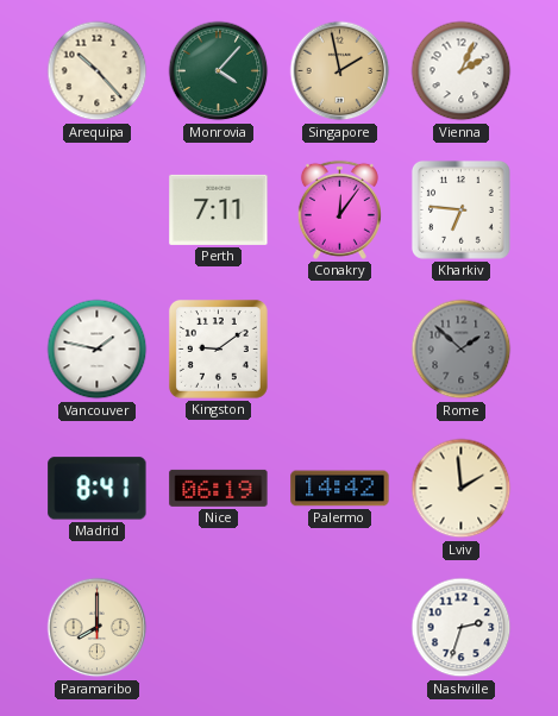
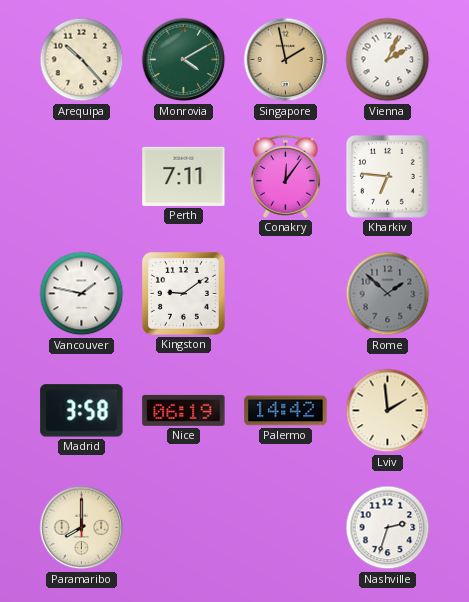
Monrovia: 4:07 -> 4:10 (184, 60)
Madrid: 8:41 -> 3:58 (82, 411)
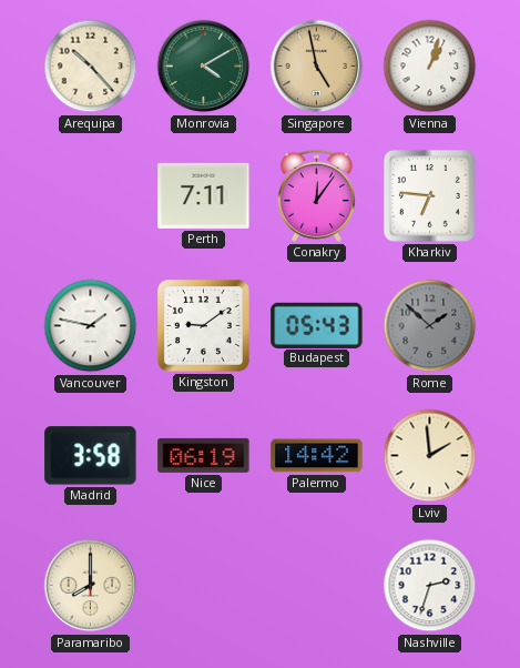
Singapore: 1:58 -> 4:58 (317, 67)
Vienna: 2:04 -> 1:03 (430, 67)
Budapest: none -> 05:43 (317, 325)
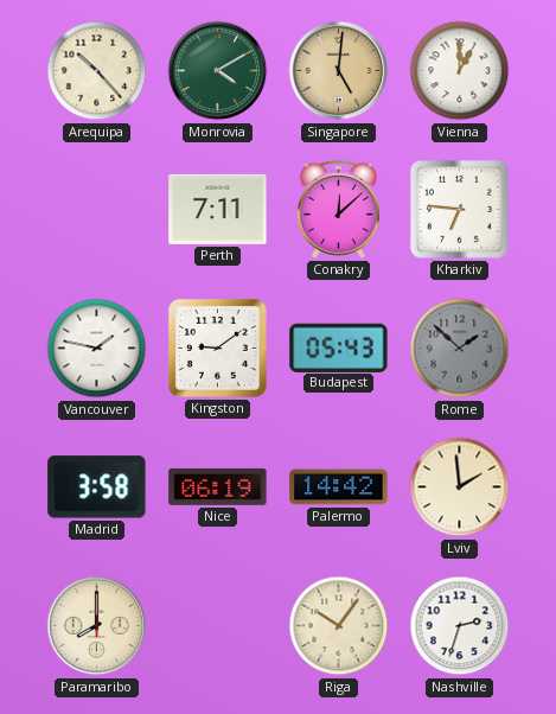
Singapore: 4:58 -> 5:01 (339, 71)
Vienna: 1:03 -> 1:00 (460, 71)
Conakry: 12:06 -> 12:08 (338, 209)
Riga: none -> 10:06 (339, 626)
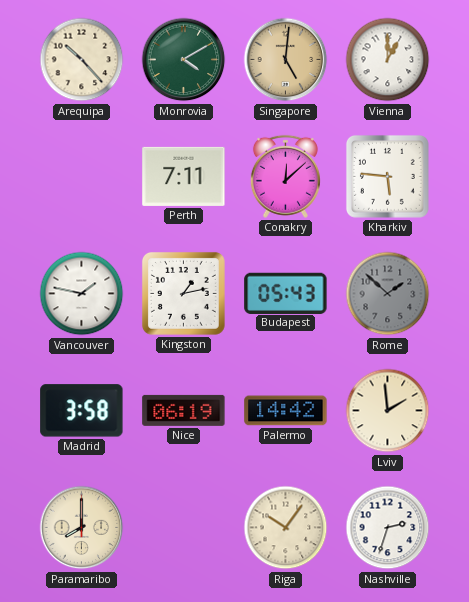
Kharkiv: 6:46 -> 5:46 (387, 176)
Kingston: 9:09 -> 1:13 (183, 293)
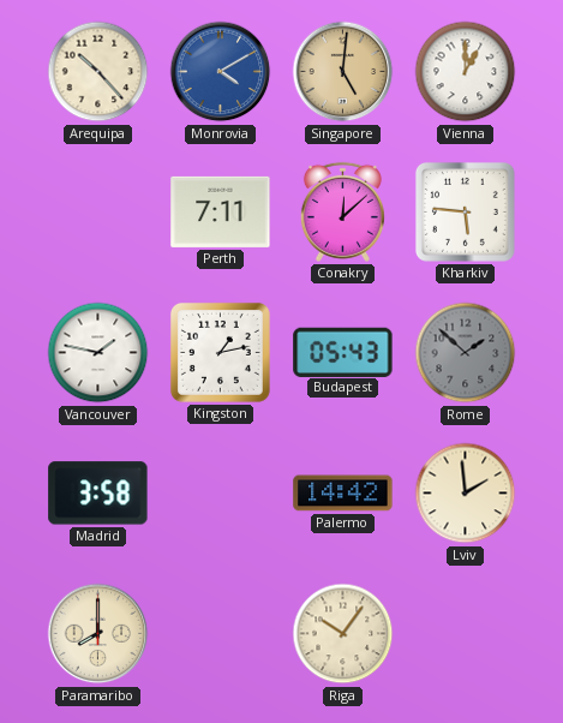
Monrovia dial: green -> blue (221, 72)
Nice: 06:19 -> none (184, 410)
Nashville: 2:33 -> none (388, 528)
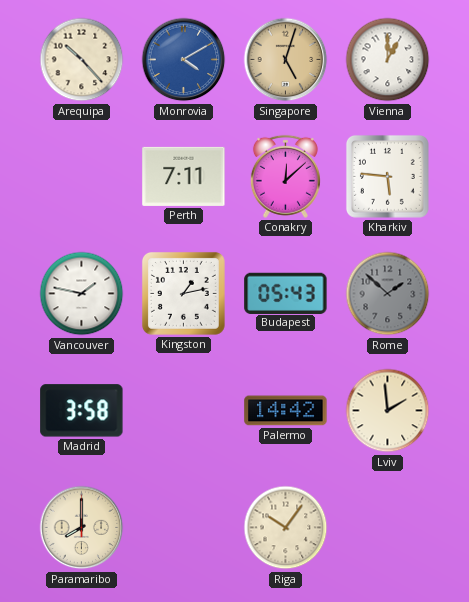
Singapore: 5:01 -> 5:03 (286, 60)
